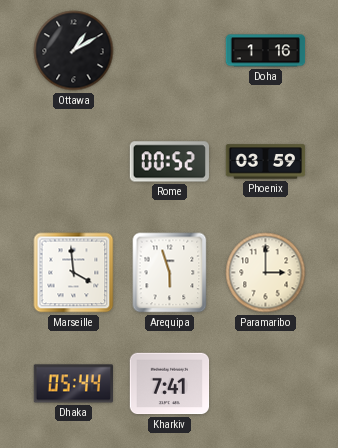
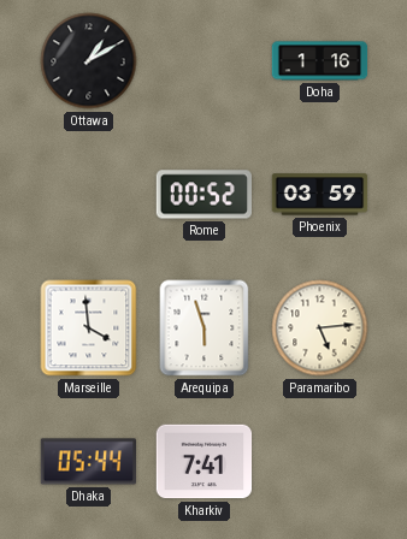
Paramaribo: 3:00 -> 5:14 (320, 328)
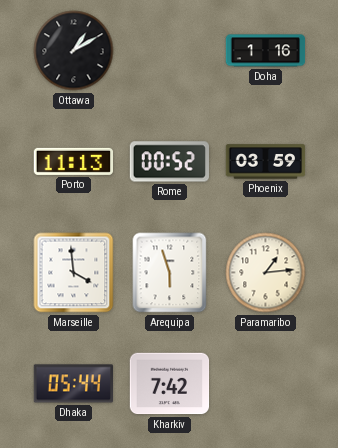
Porto: none -> 11:13 (73, 161)
Paramaribo: 5:14 -> 1:14 (266, 273)
Kharkiv: 7:41 -> 7:42 (170, 384)
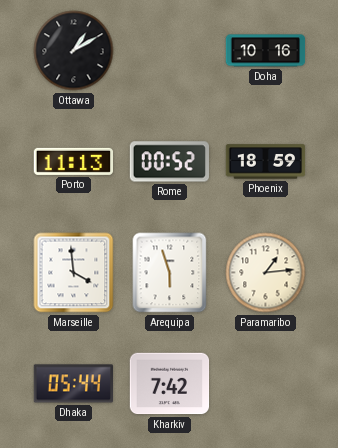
Doha: 1:16 -> 10:16 (266, 51)
Phoenix: 03:59 -> 18:59 (266, 162)
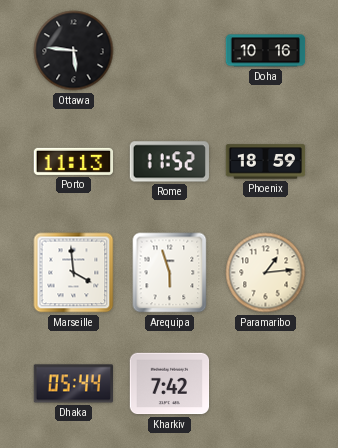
Ottawa: 1:10 -> 5:46 (74, 51)
Rome: 00:52 -> 11:52 (169, 162)
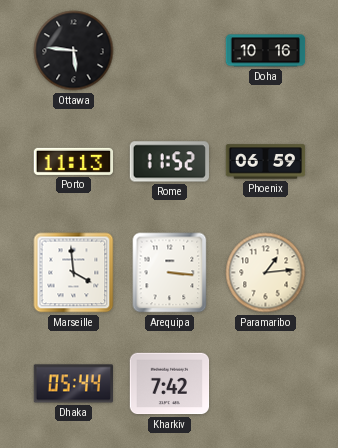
Phoenix: 18:59 -> 06:59 (266, 162)
Arequipa: 5:57 -> 3:16 (170, 273)
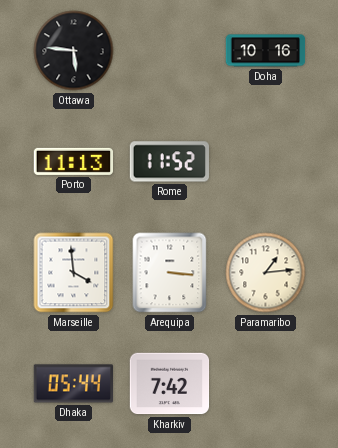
Phoenix: 06:59 -> none (266, 162)
